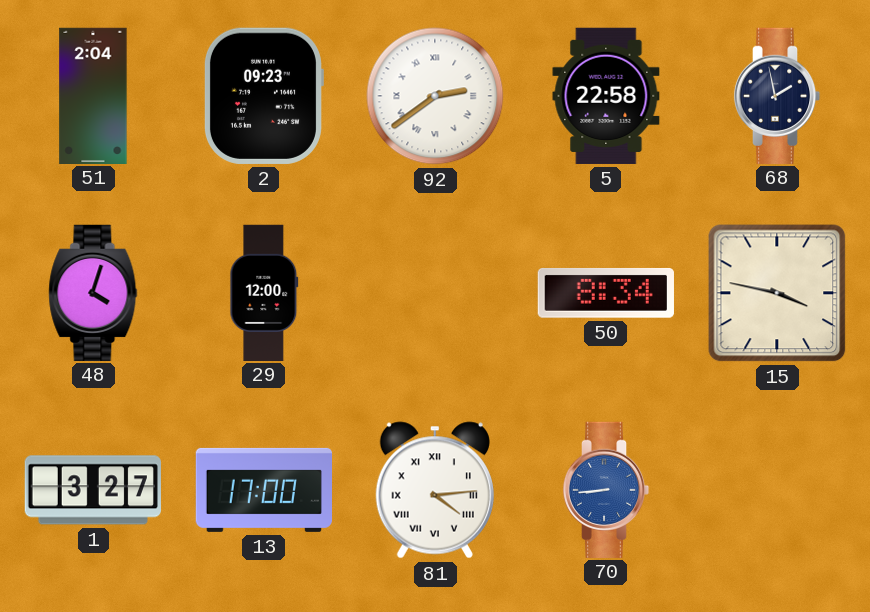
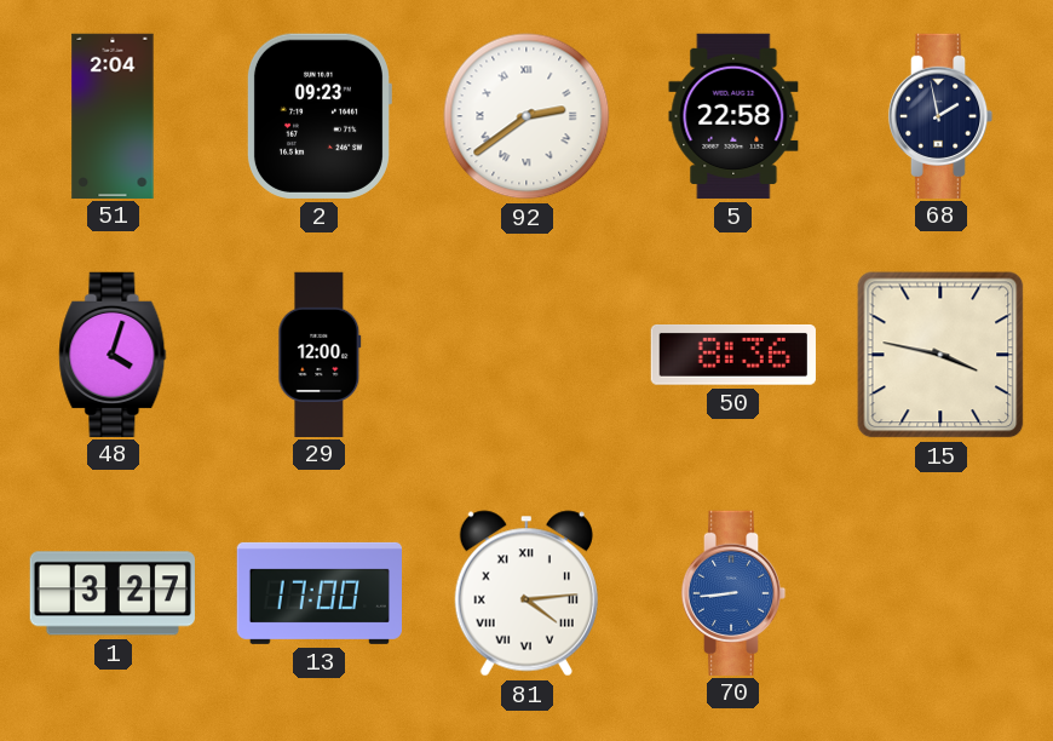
50: 8:34 -> 8:36 (733, 355)
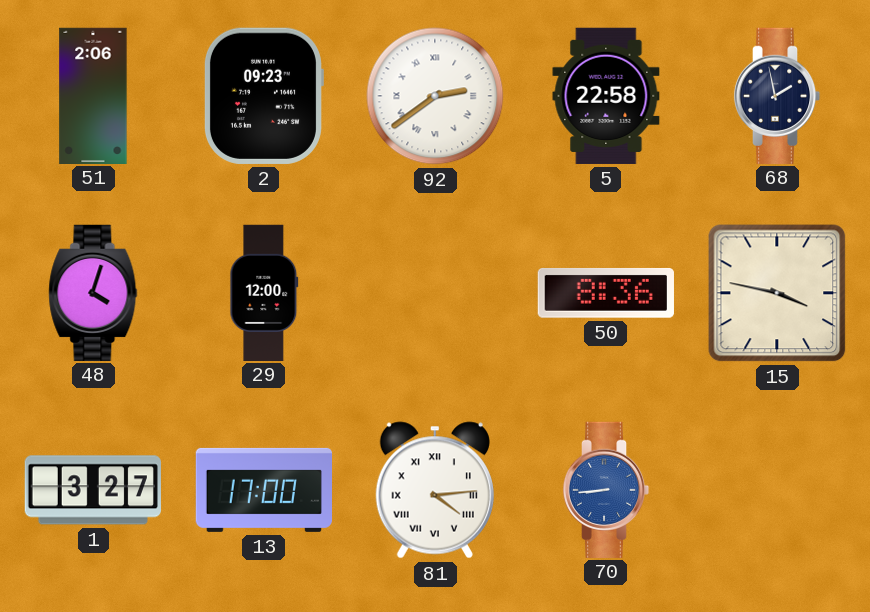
51: 2:04 -> 2:06 (93, 95)
